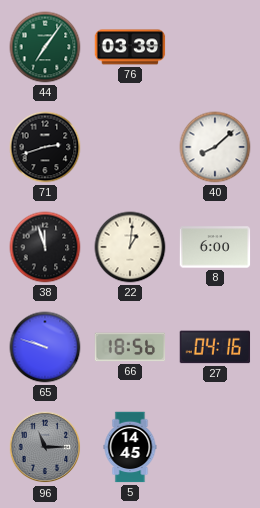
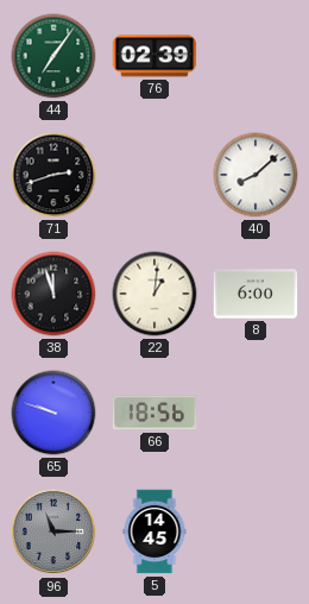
76: 03:39 -> 02:39 (154, 56)
27: 04:16 -> none (215, 347)
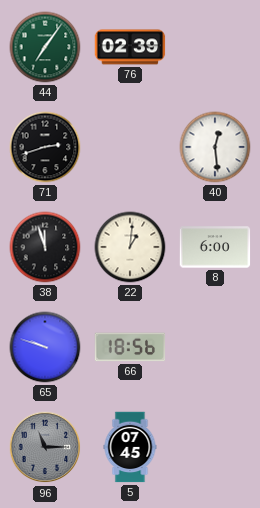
40: 8:08 -> 12:29 (215, 147)
5: 14:45 -> 07:45 (130, 447)
